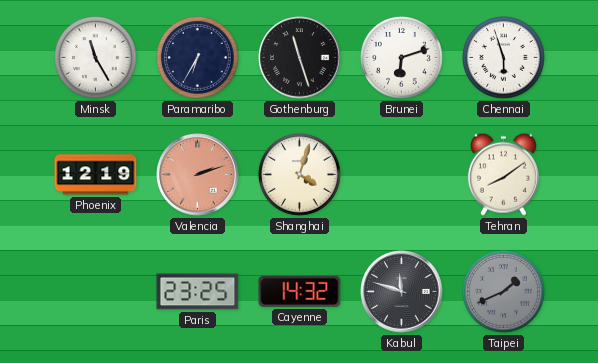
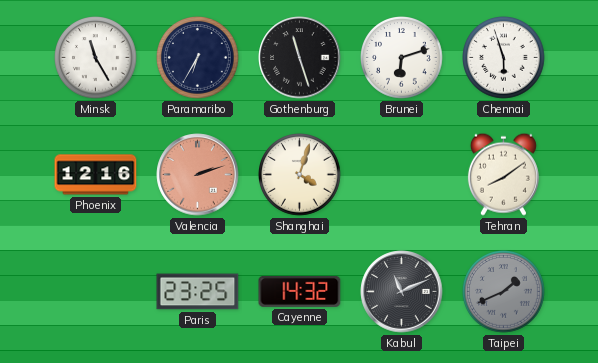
Phoenix: 12:19 -> 12:16 (96, 175)
Kabul: 11:48 -> 11:11 (402, 292)
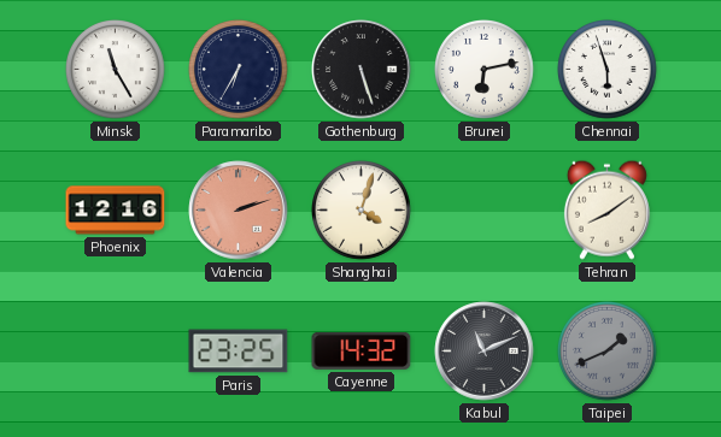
Gothenburg: 11:27 -> 5:27 (362, 70)
Brunei: 6:12 -> 6:13 (485, 70)
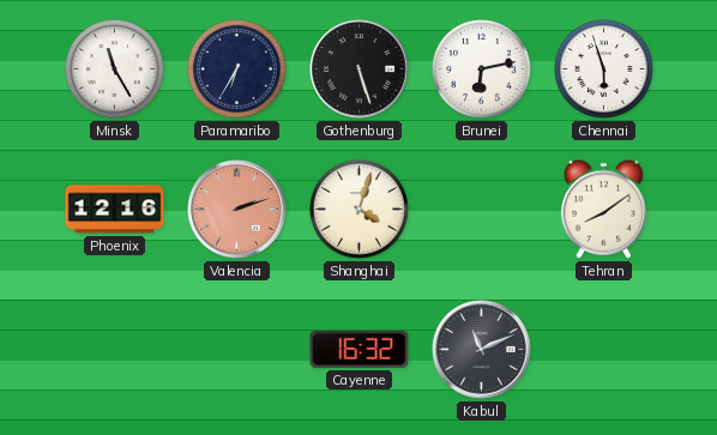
Paris: 23:25 -> none (239, 352)
Cayenne: 14:32 -> 16:32 (360, 349)
Taipei: 1:41 -> none (608, 352)
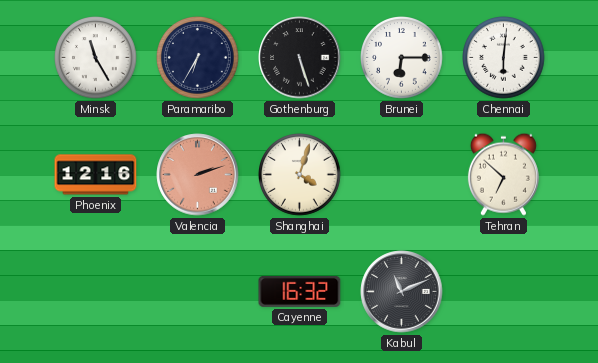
Brunei: 6:13 -> 6:15 (402, 58)
Chennai: 5:57 -> 6:01 (504, 58)
Tehran: 8:09 -> 6:52 (503, 174)
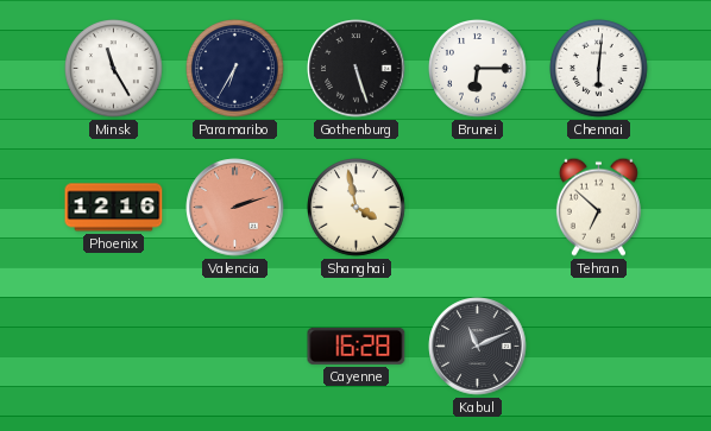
Shanghai: 4:03 -> 3:58 (357, 208)
Cayenne: 16:32 -> 16:28 (357, 346)
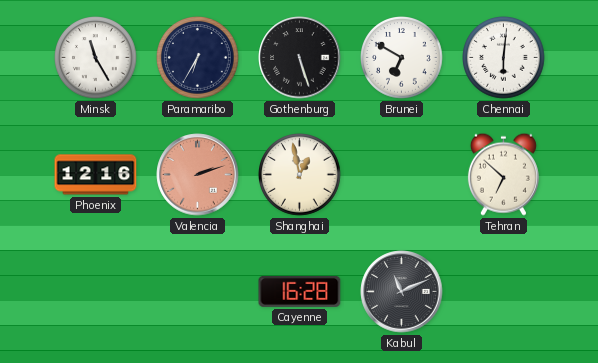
Brunei: 6:15 -> 6:50 (402, 58)
Shanghai: 3:58 -> 12:58 (300, 175)
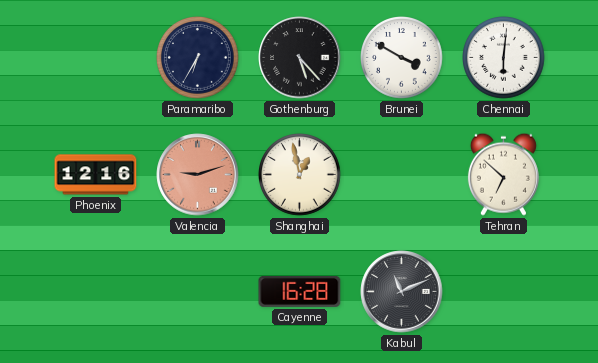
Minsk: 11:25 -> none (96, 58)
Gothenburg: 5:27 -> 5:23 (300, 58)
Brunei: 6:50 -> 3:50 (402, 58)
Valencia: 2:12 -> 9:12 (198, 175)
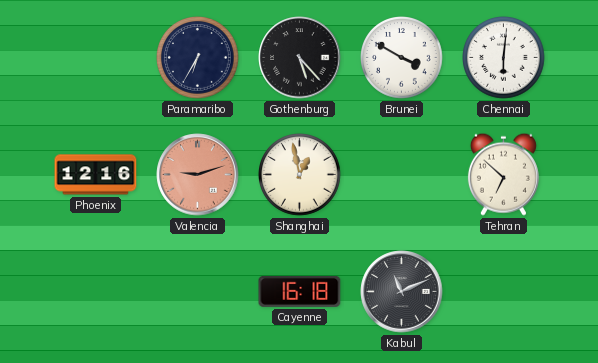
Cayenne: 16:28 -> 16:18 (300, 291)
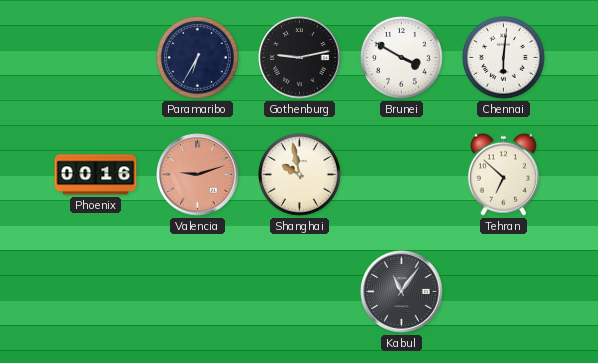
Gothenburg: 5:23 -> 9:13 (300, 58)
Phoenix: 12:16 -> 00:16 (96, 175)
Shanghai: 12:58 -> 9:58 (300, 175)
Cayenne: 16:18 -> none (300, 291)
Kabul: 11:11 -> 11:06 (402, 292)
